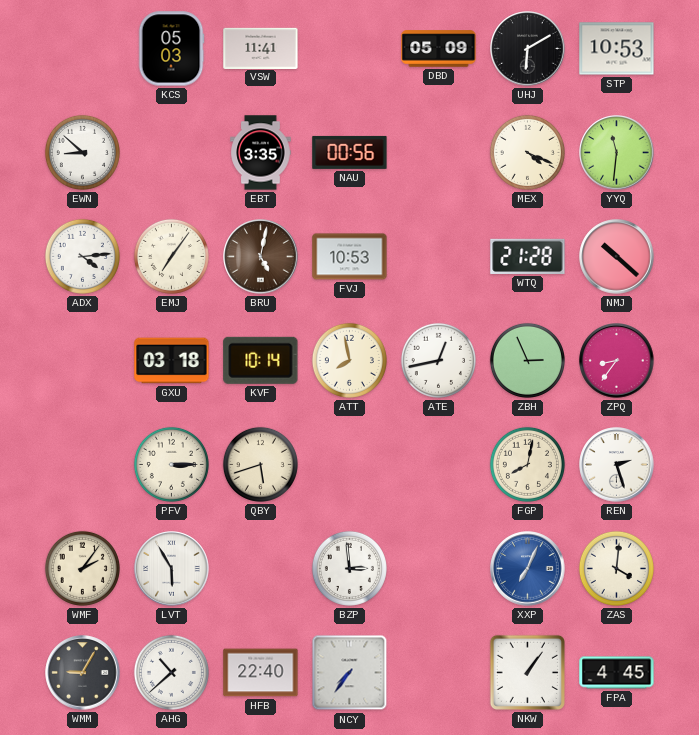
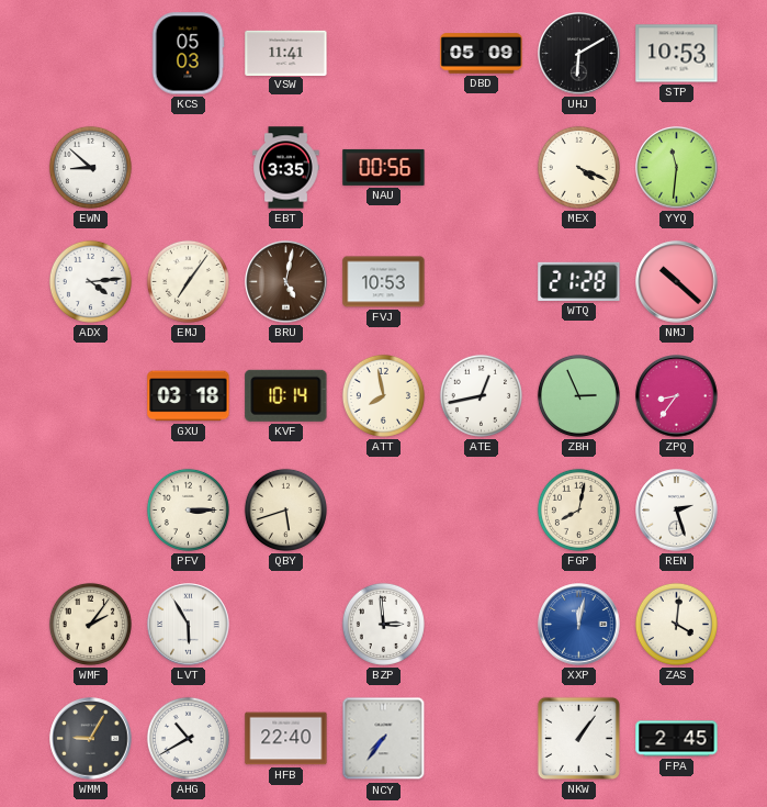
XXP: 7:04 -> 12:02 (579, 625)
AHG: 10:38 -> 10:40 (188, 738)
FPA: 4:45 -> 2:45 (677, 739)
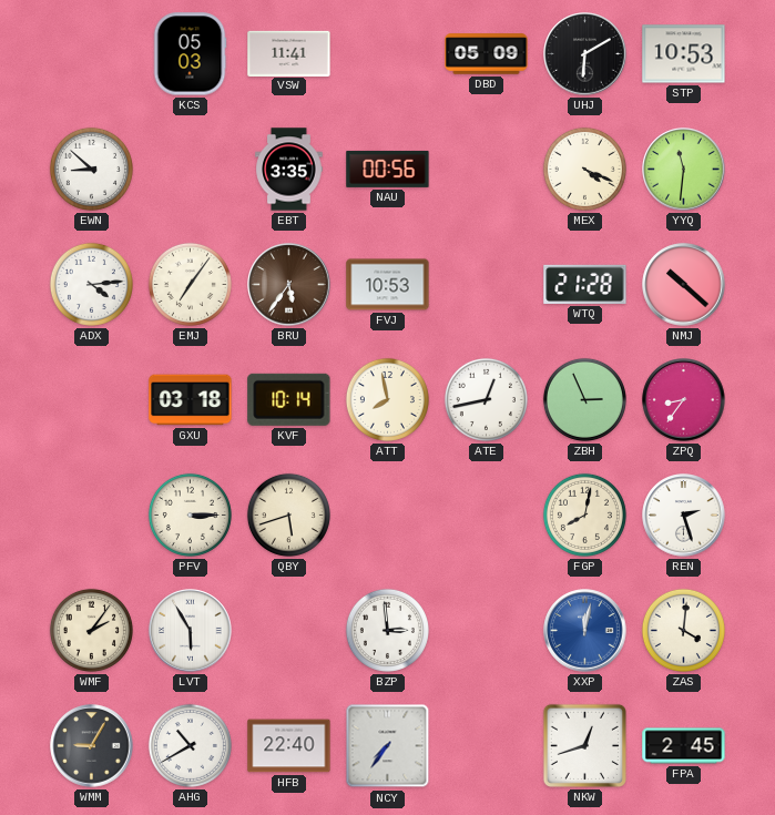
BRU: 5:02 -> 5:36 (289, 285)
NKW: 1:06 -> 12:42 (584, 745)
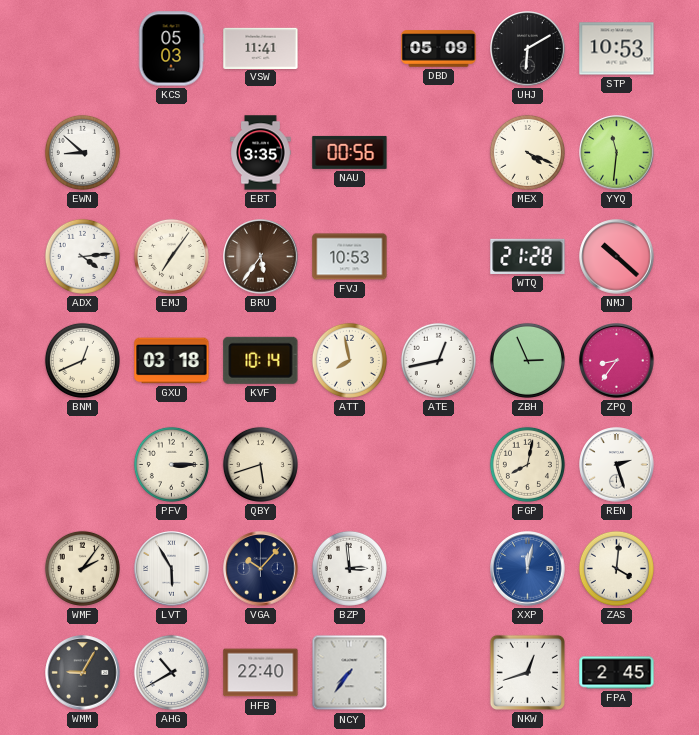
BNM: none -> 12:41 (82, 360)
VGA: none -> 10:07 (261, 569)
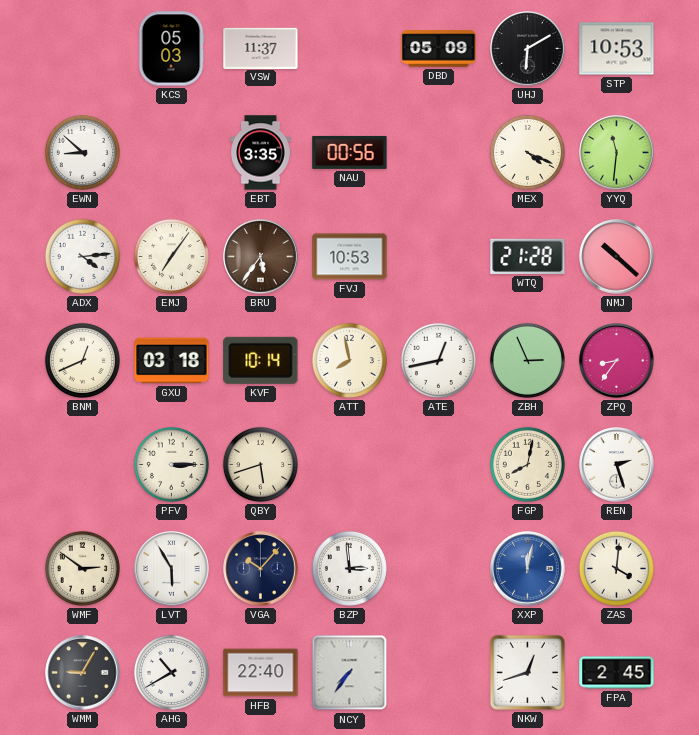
VSW: 11:41 -> 11:37 (261, 48)
WMF: 2:06 -> 2:51 (82, 568)
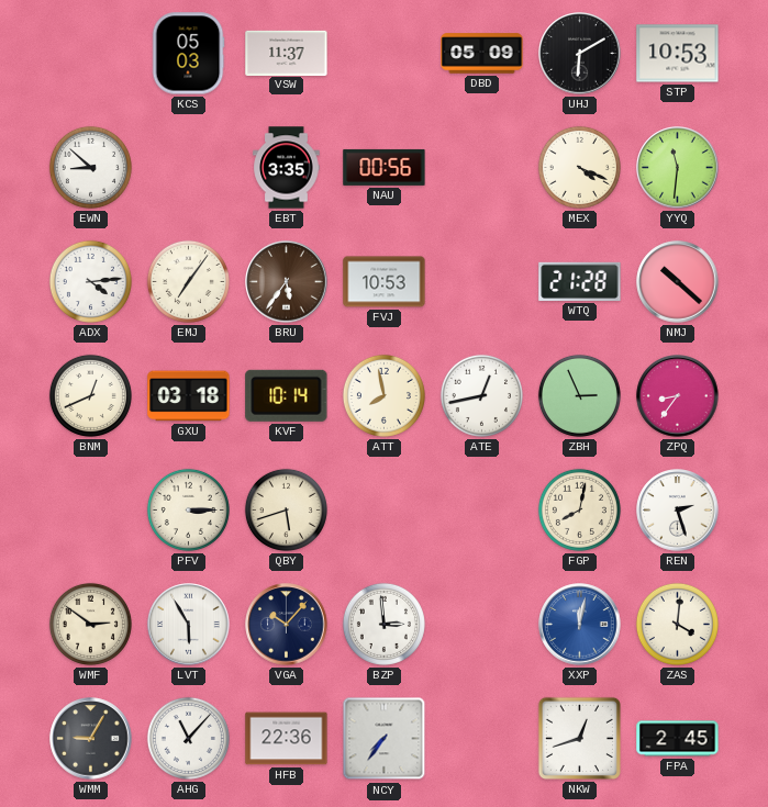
AHG: 10:40 -> 11:07 (188, 738)
HFB: 22:40 -> 22:36 (287, 739)
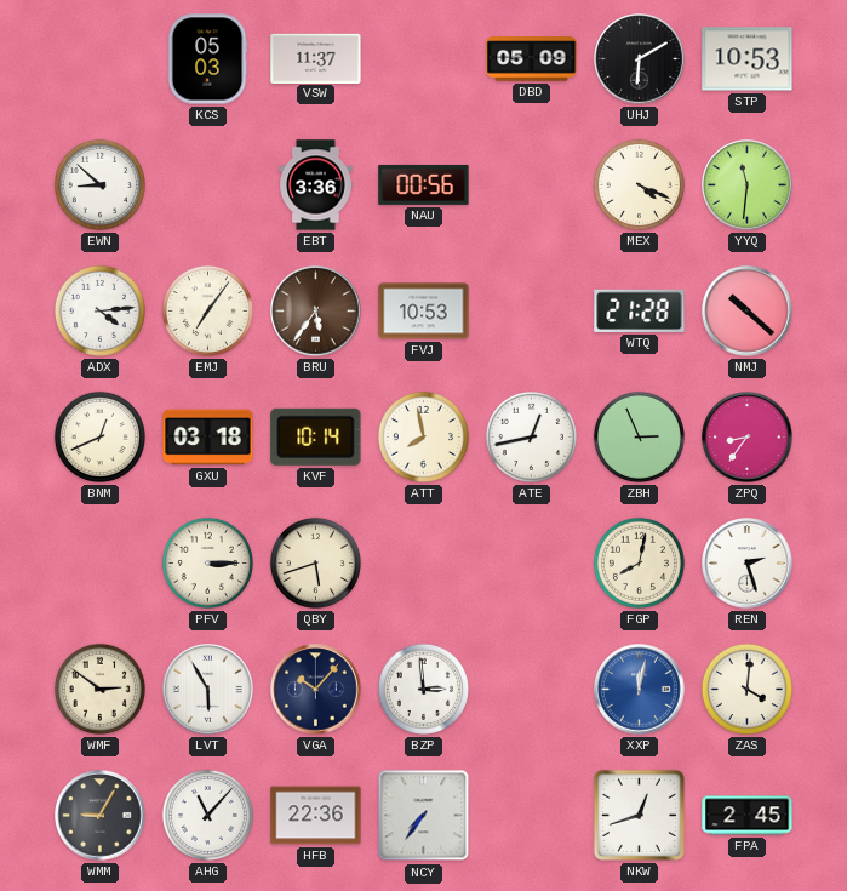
EBT: 3:35 -> 3:36 (316, 185)
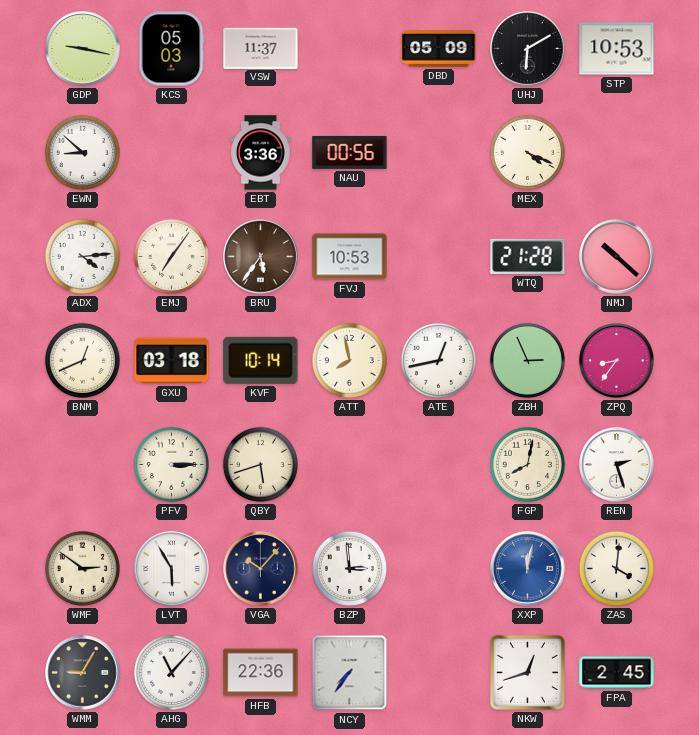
GDP: none -> 9:17 (83, 49)
YYQ: 11:31 -> none (748, 185)
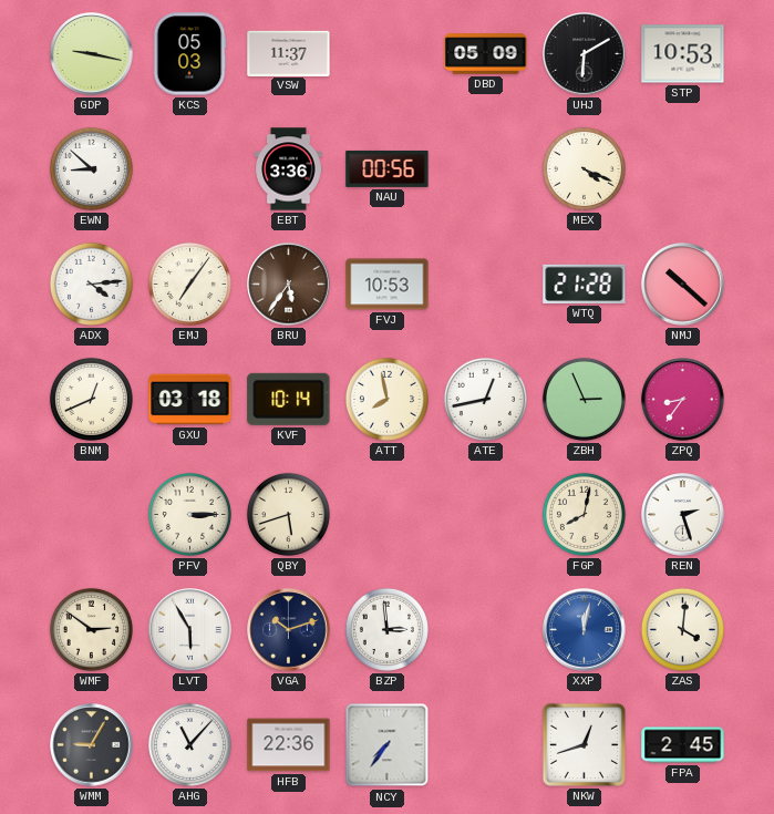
VGA: 10:07 -> 10:12 (289, 630)
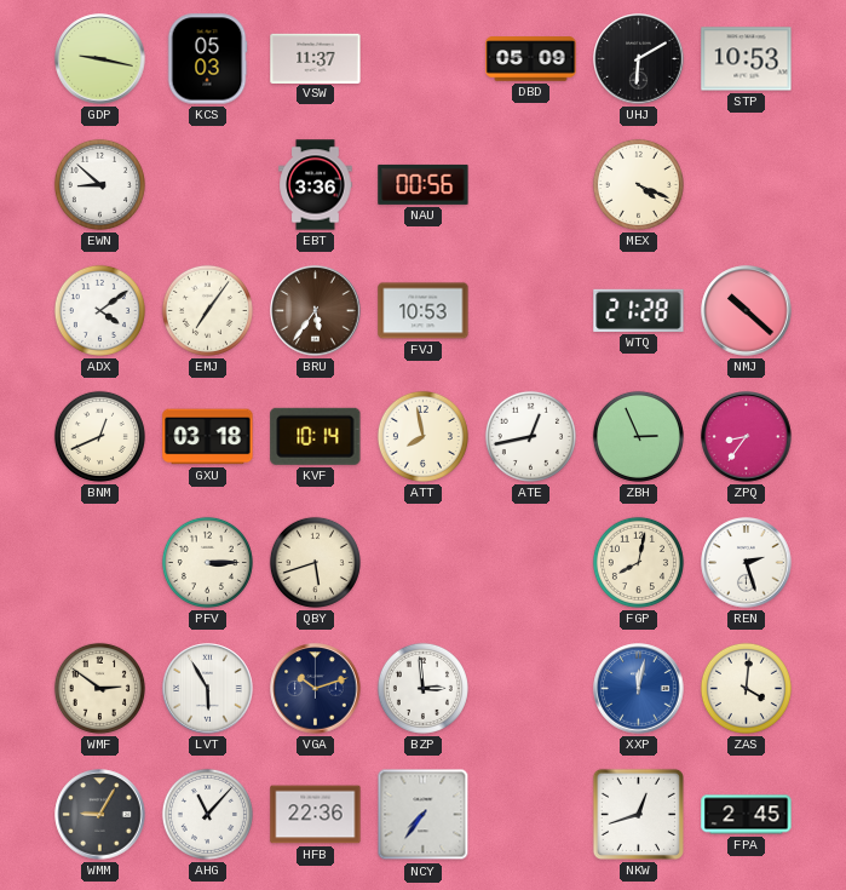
ADX: 4:14 -> 4:09 (99, 310)
